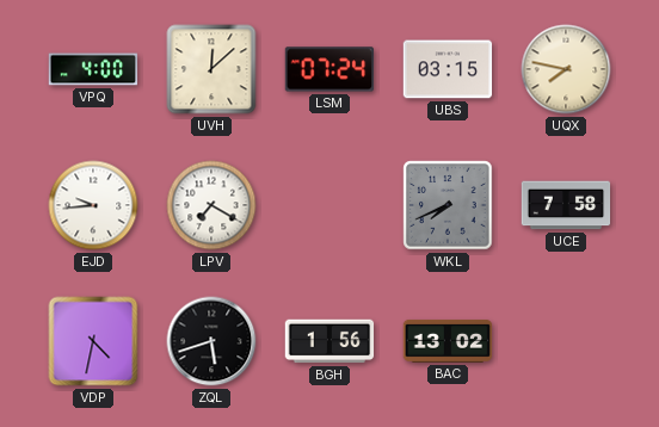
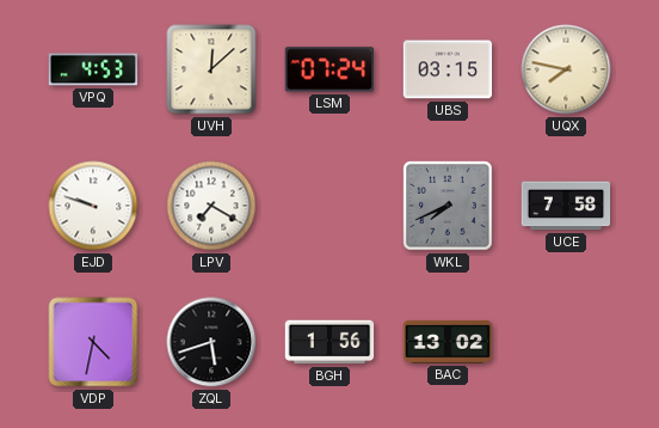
VPQ: 4:00 -> 4:53 (93, 69)
EJD: 9:44 -> 9:48 (93, 206)
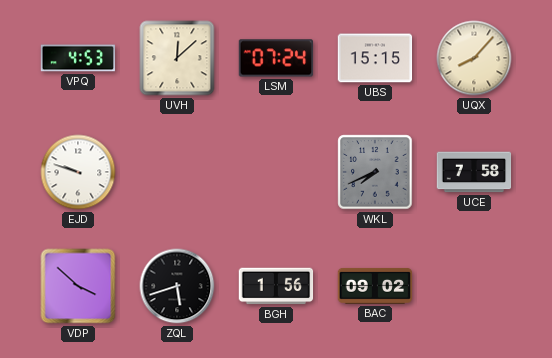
UBS: 03:15 -> 15:15 (375, 58)
UQX: 7:47 -> 8:07 (474, 58)
LPV: 7:20 -> none (211, 206)
VDP: 4:32 -> 3:52 (78, 286)
BAC: 13:02 -> 09:02 (375, 286)
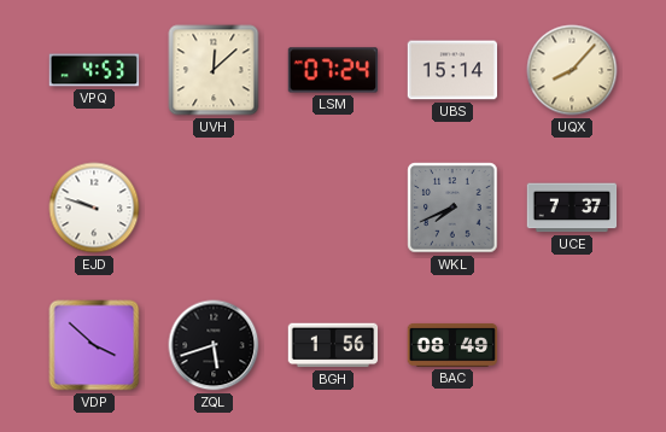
UBS: 15:15 -> 15:14 (452, 70)
UCE: 7:58 -> 7:37 (572, 208)
BAC: 09:02 -> 08:49 (452, 345)
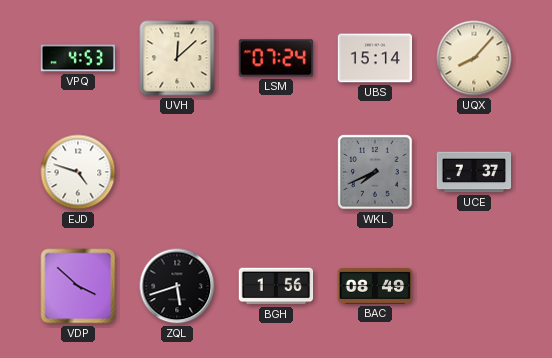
EJD: 9:48 -> 4:48 (78, 172)
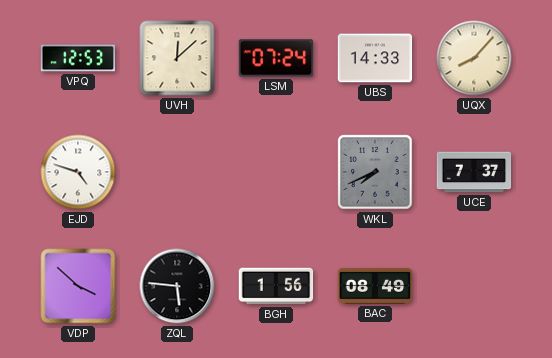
VPQ: 4:53 -> 12:53 (78, 58)
UBS: 15:14 -> 14:33 (375, 58)
ZQL: 5:42 -> 5:46 (177, 286)
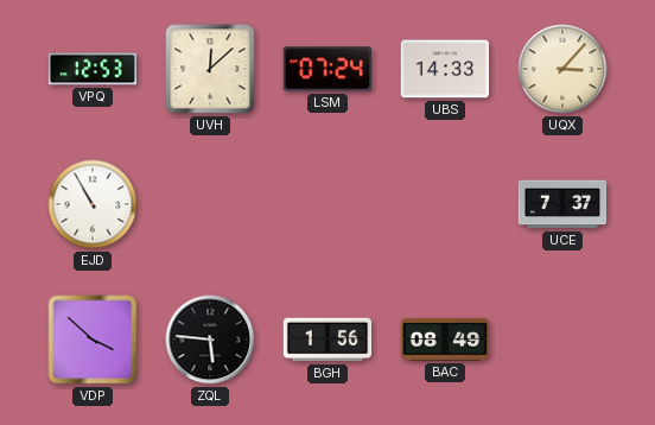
UQX: 8:07 -> 3:07 (562, 69)
EJD: 4:48 -> 10:55 (93, 204)
WKL: 7:41 -> none (375, 172)
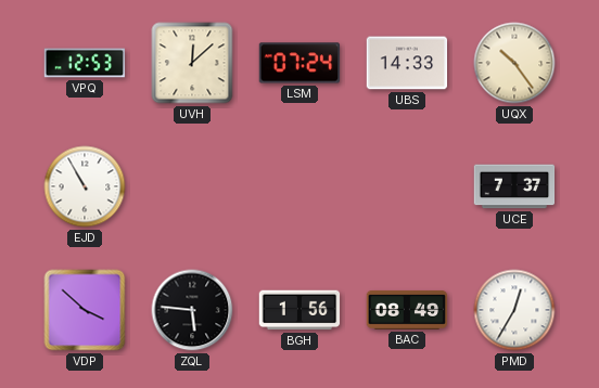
UQX: 3:07 -> 10:24 (514, 63)
PMD: none -> 12:35 (514, 310)
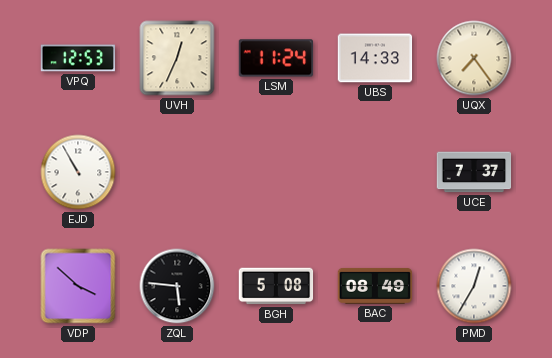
UVH: 12:08 -> 12:34 (177, 58)
LSM: 07:24 -> 11:24 (276, 58)
UQX: 10:24 -> 7:24 (474, 58)
BGH: 1:56 -> 5:08 (276, 286)
